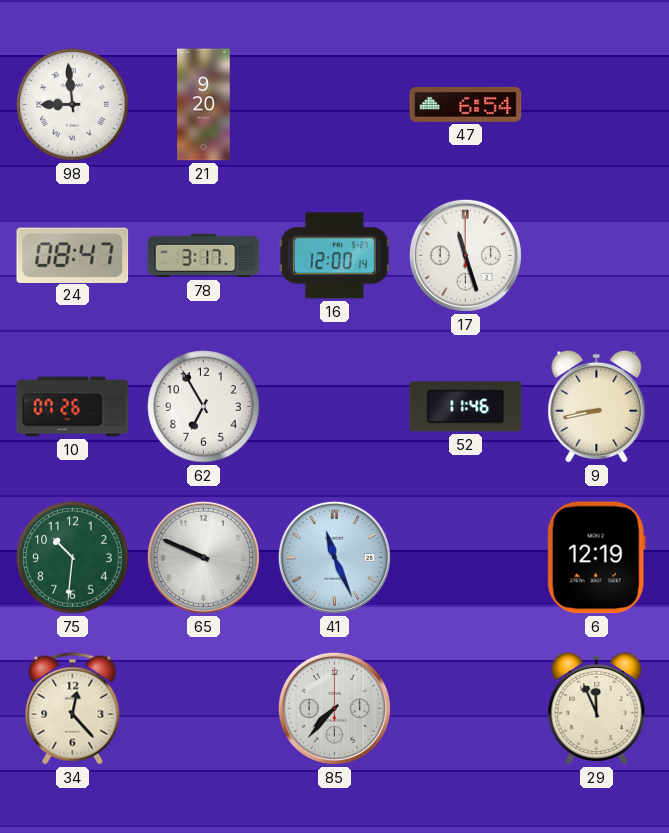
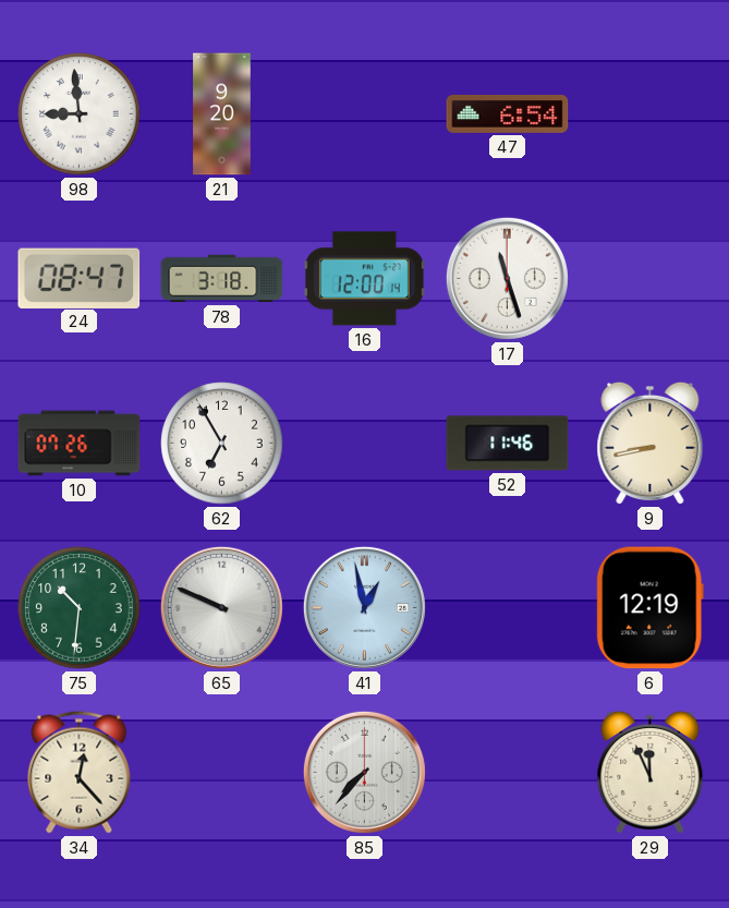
78: 3:17 -> 3:18 (222, 279)
41: 11:26 -> 12:58 (364, 607)
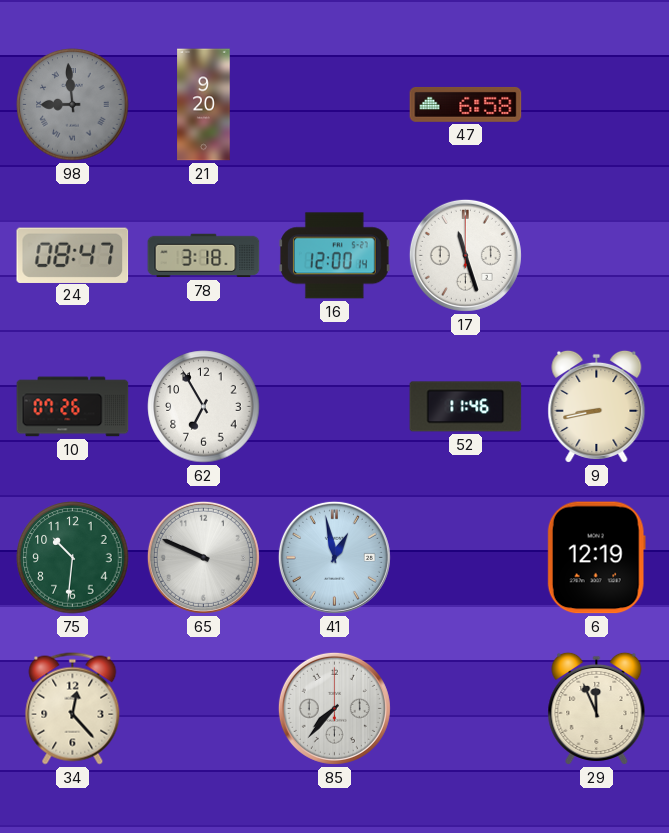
98 dial: white -> grey (73, 105)
47: 6:54 -> 6:58 (466, 104)
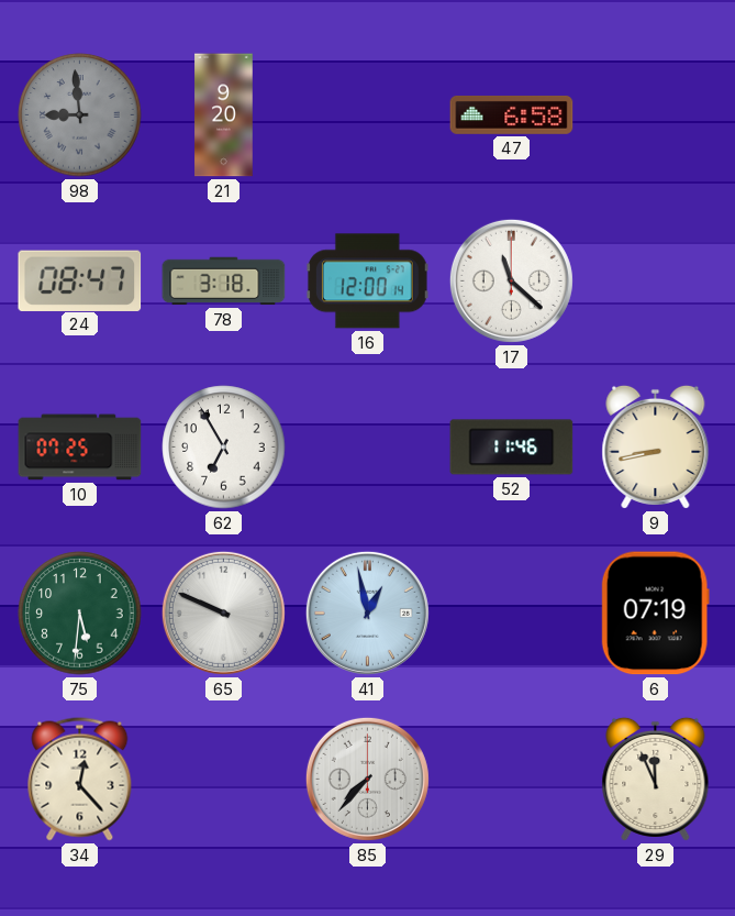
17: 11:27 -> 11:22 (511, 280)
10: 07:26 -> 07:25 (80, 448)
75: 10:31 -> 5:31 (80, 614)
6: 12:19 -> 07:19 (655, 614)
